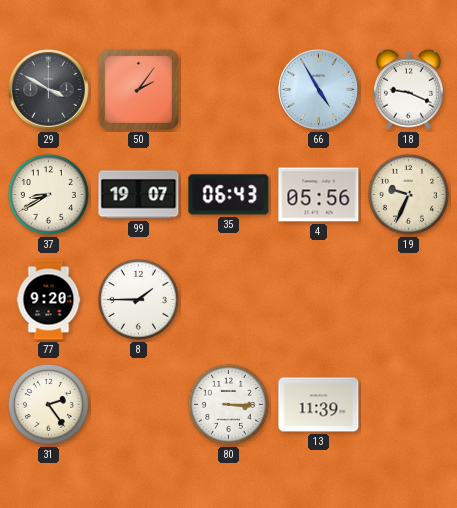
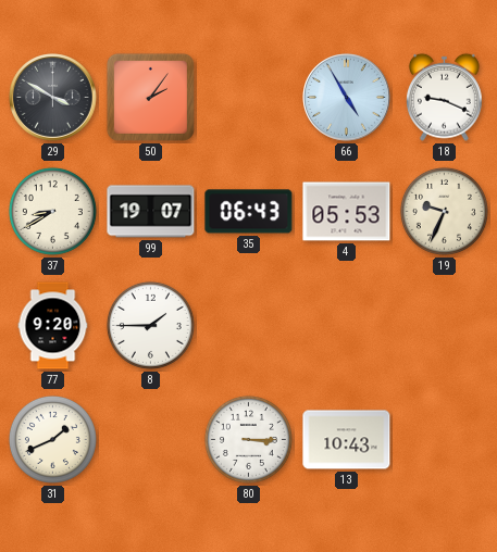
4: 05:56 -> 05:53 (347, 212)
31: 2:24 -> 1:41 (52, 439)
13: 11:39 -> 10:43 (347, 440)
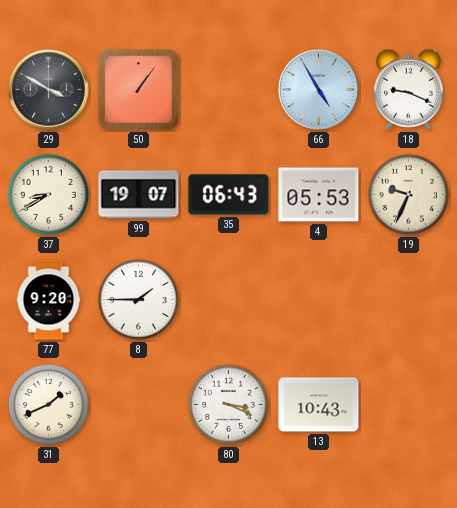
50: 2:06 -> 1:06 (138, 89)
80: 3:15 -> 3:19 (228, 404)
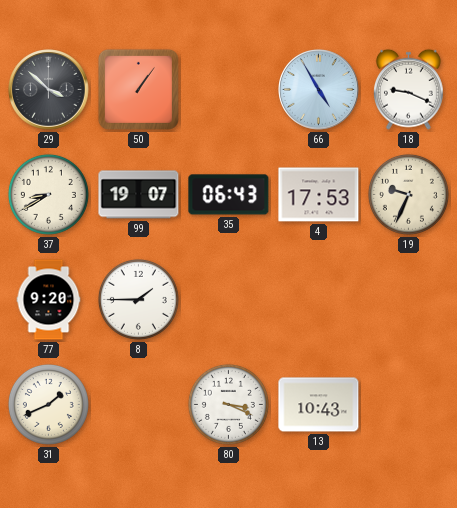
29: 3:50 -> 3:52 (49, 90)
4: 05:53 -> 17:53 (319, 195)
